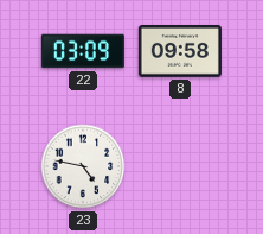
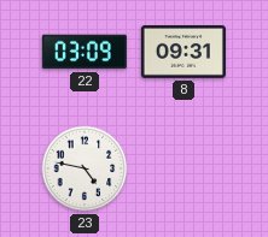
8: 09:58 -> 09:31 (183, 53)
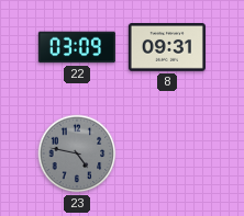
23 dial: white -> grey (77, 154)
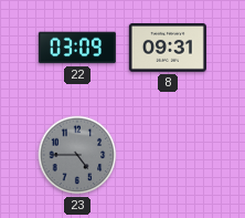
23: 4:47 -> 4:45 (77, 155)
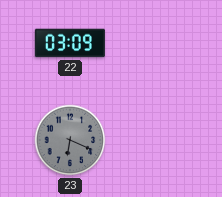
8: 09:31 -> none (168, 49)
23: 4:45 -> 6:19 (70, 140)
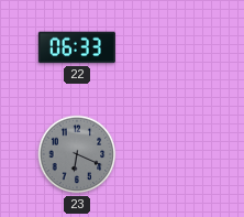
22: 03:09 -> 06:33 (77, 47)
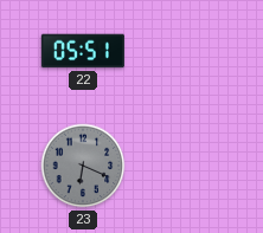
22: 06:33 -> 05:51 (83, 51)
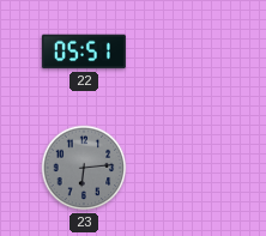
23: 6:19 -> 6:14 (84, 168)
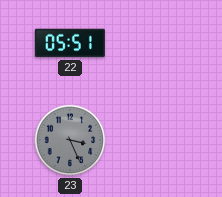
23: 6:14 -> 3:26 (70, 140)
